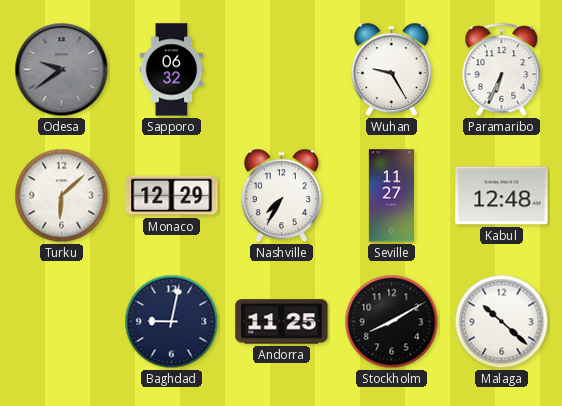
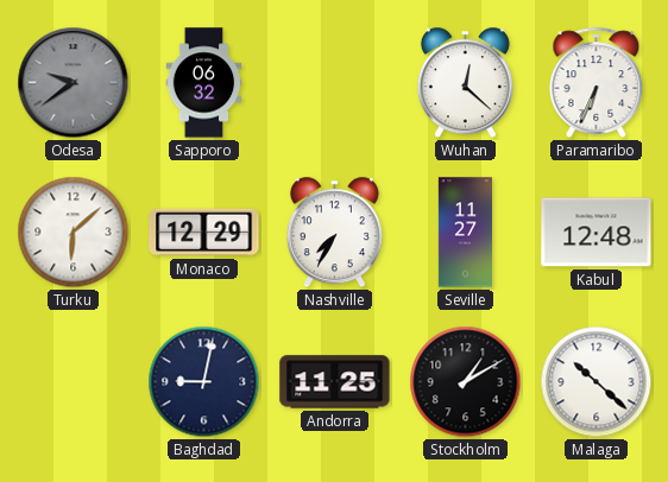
Wuhan: 9:25 -> 12:22 (465, 83)
Stockholm: 8:10 -> 1:10 (466, 382)
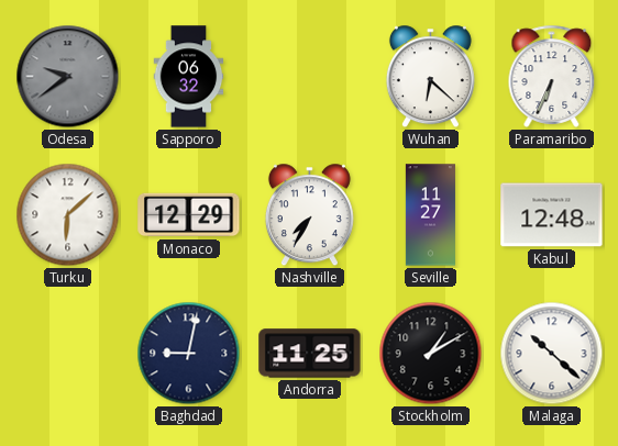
Wuhan: 12:22 -> 6:22 (430, 77)
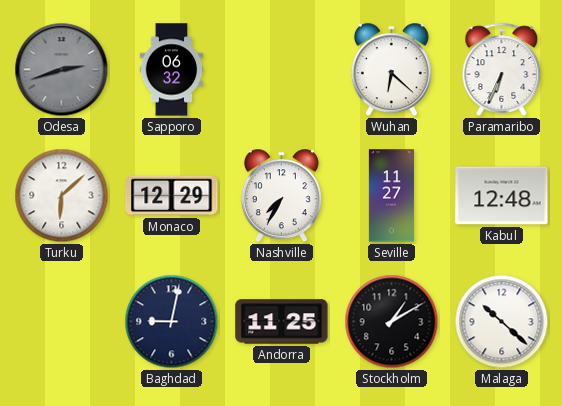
Odesa: 9:39 -> 2:42 (62, 70)
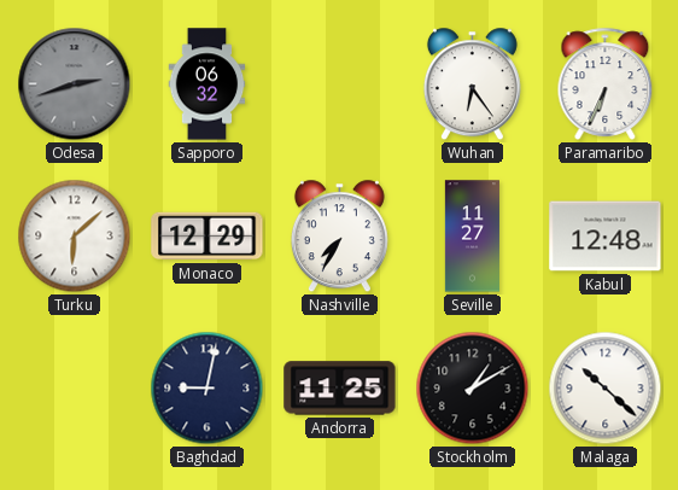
Wuhan: 6:22 -> 6:24 (472, 84)
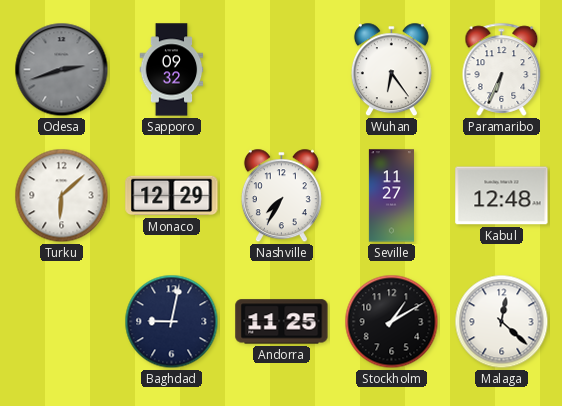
Sapporo: 06:32 -> 09:32 (172, 70)
Malaga: 10:22 -> 12:22 (502, 322)
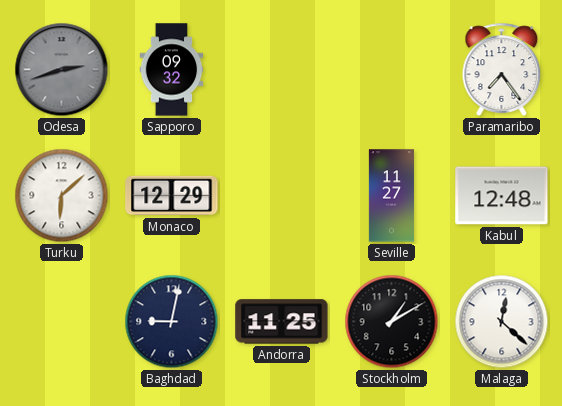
Wuhan: 6:24 -> none (391, 70)
Paramaribo: 6:34 -> 7:24 (502, 69)
Nashville: 7:35 -> none (281, 196)
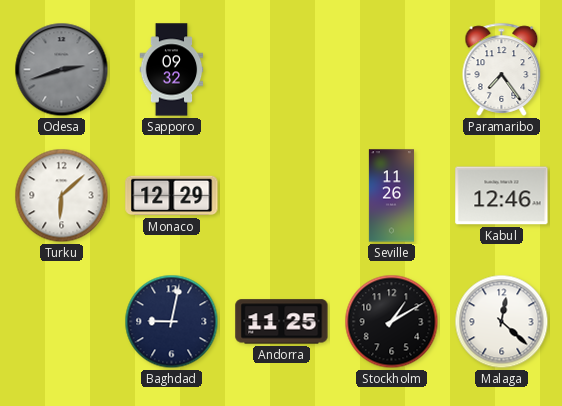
Seville: 11:27 -> 11:26 (391, 196)
Kabul: 12:48 -> 12:46 (502, 196)
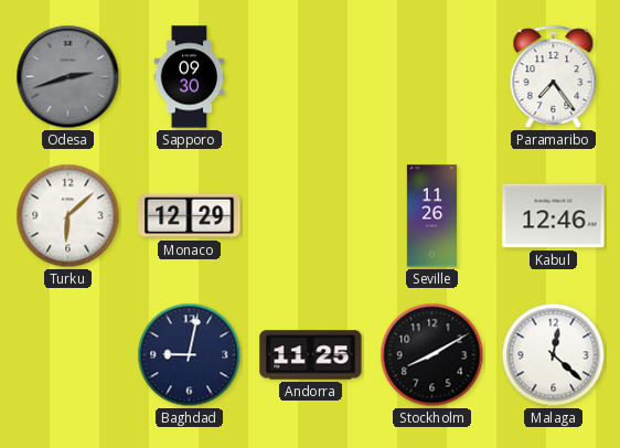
Sapporo: 09:32 -> 09:30 (190, 77)
Stockholm: 1:10 -> 8:10 (432, 355)
